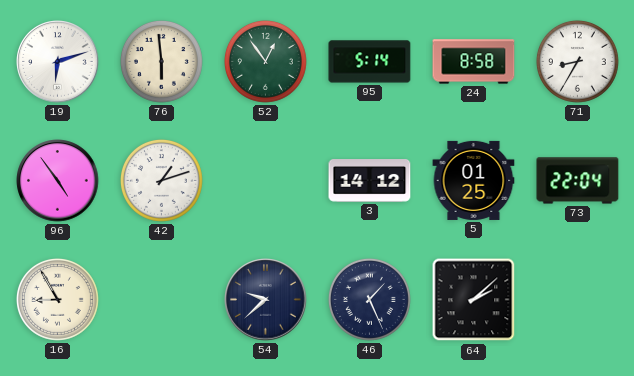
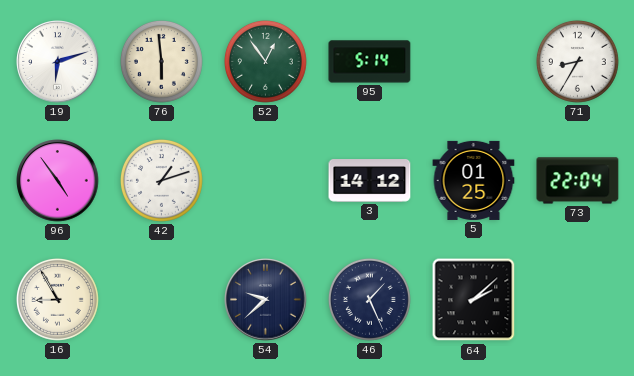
24: 8:58 -> none (474, 62)
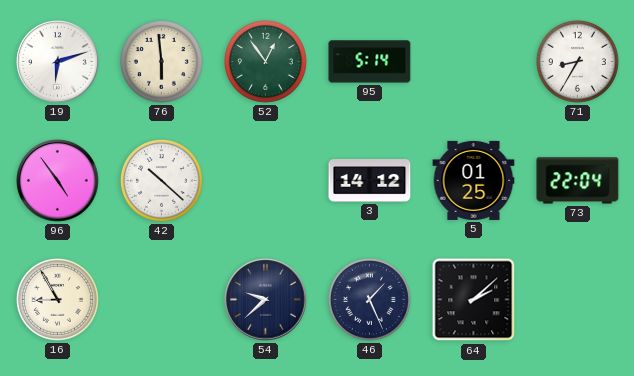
42: 1:12 -> 10:22 (161, 180)
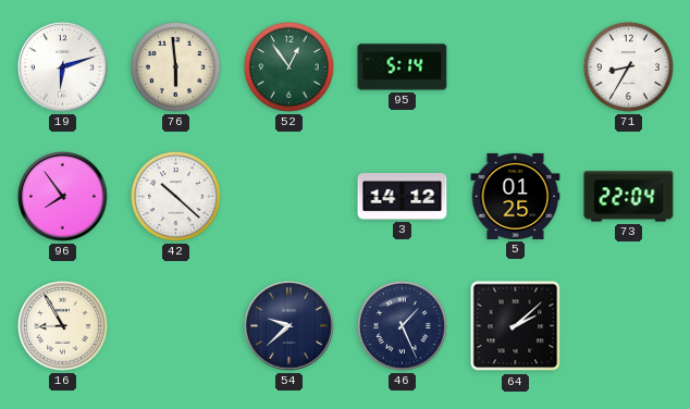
96: 4:54 -> 7:54 (63, 197)
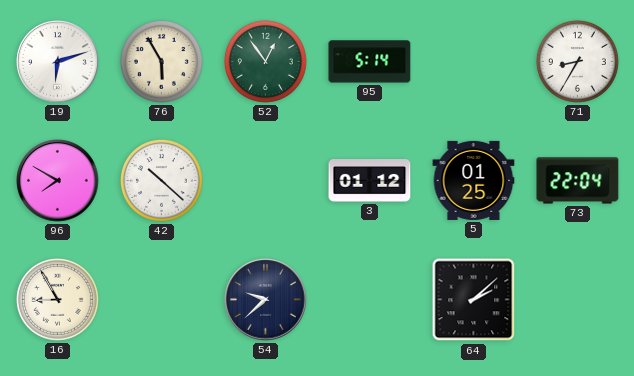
76: 5:59 -> 5:55 (161, 61)
96: 7:54 -> 7:50 (58, 181)
3: 14:12 -> 01:12 (370, 181)
46: 1:26 -> none (402, 325)
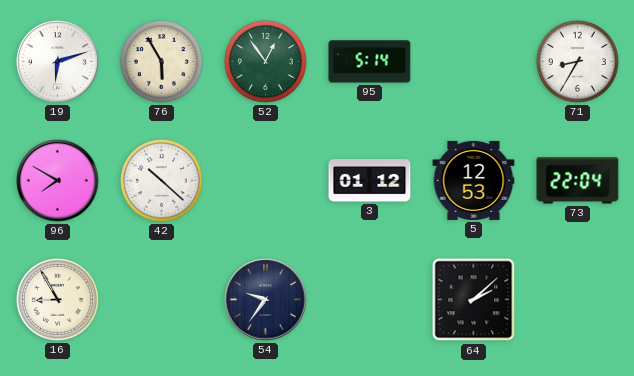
5: 01:25 -> 12:53 (474, 180)
54: 9:38 -> 9:36 (266, 300)
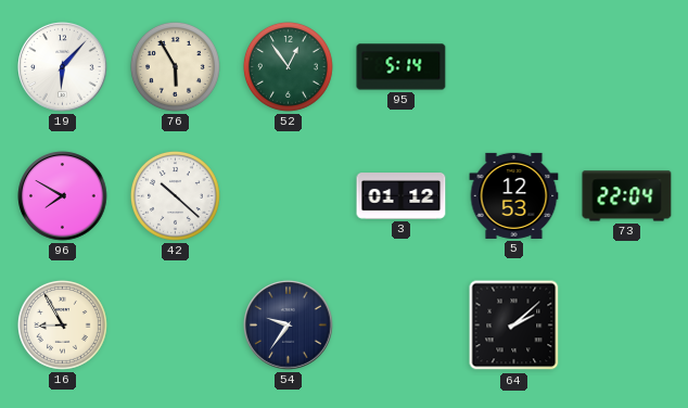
19: 6:12 -> 6:07 (63, 67)
71: 8:35 -> none (577, 61)
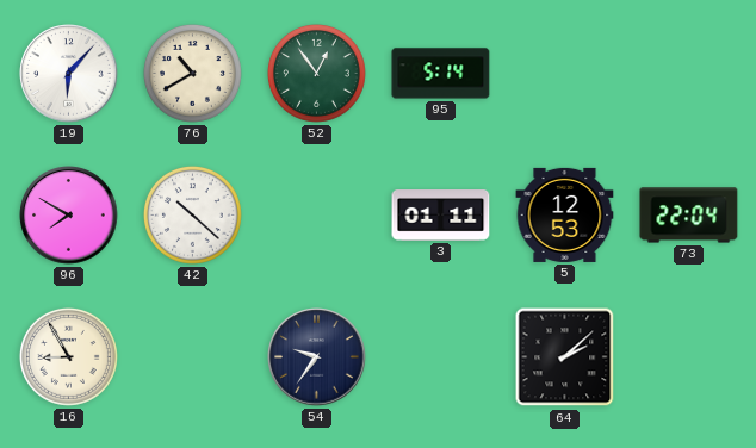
76: 5:55 -> 10:40 (192, 73)
3: 01:12 -> 01:11 (441, 216)
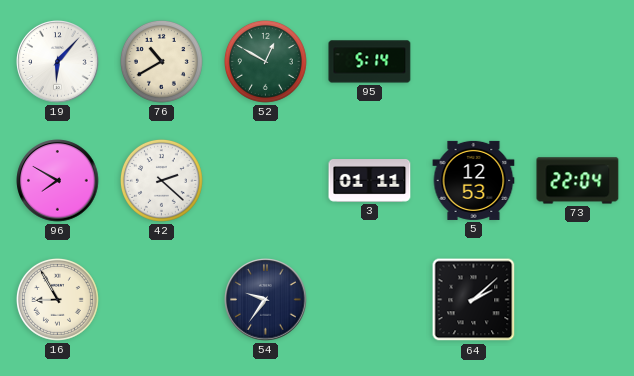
52: 12:54 -> 12:50 (265, 61)
42: 10:22 -> 2:22 (161, 180)
